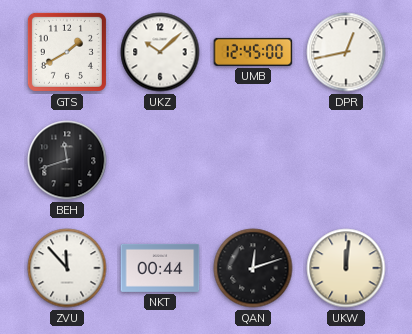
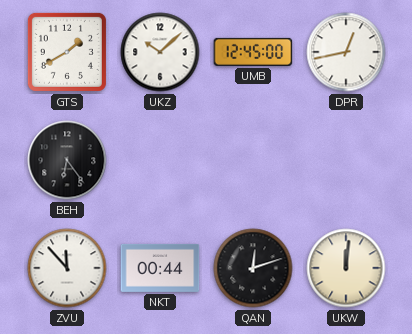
BEH: 11:42 -> 6:24 (67, 160)
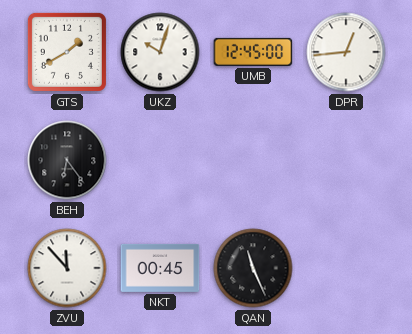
UKZ: 10:08 -> 10:03 (160, 52)
DPR: 12:43 -> 12:44 (346, 52)
NKT: 00:44 -> 00:45 (160, 268)
QAN: 12:12 -> 11:26 (253, 268)
UKW: 12:01 -> none (346, 268)
